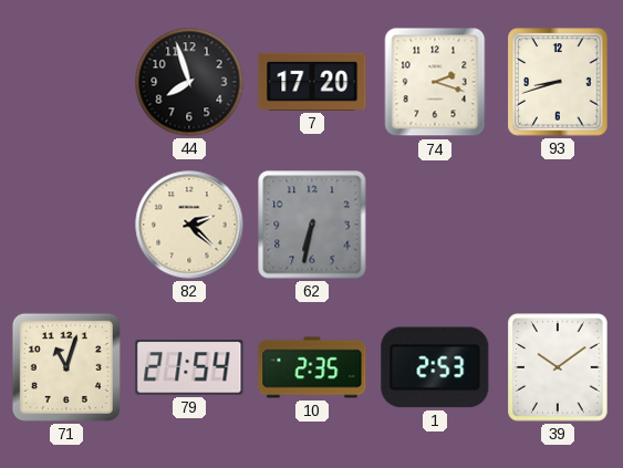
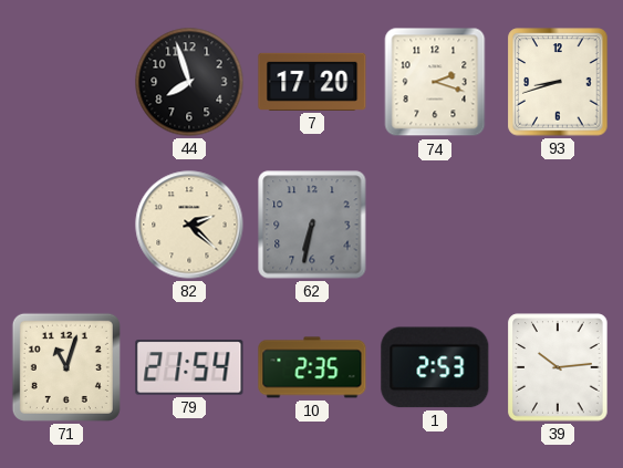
39: 10:09 -> 10:14 (558, 367)
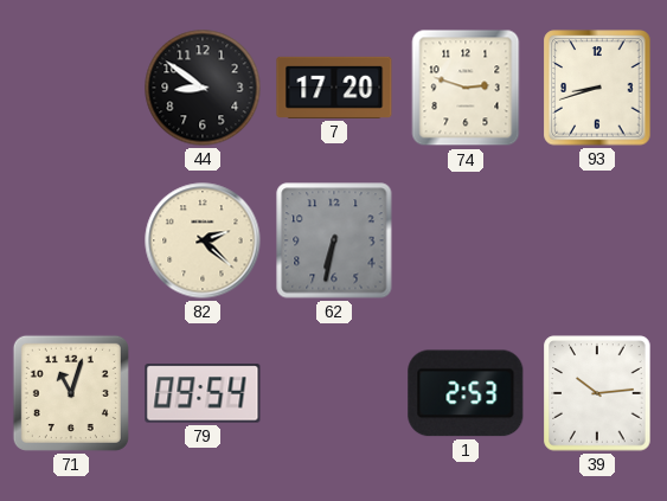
44: 7:57 -> 8:51 (203, 88)
74: 2:18 -> 2:48 (466, 88)
79: 21:54 -> 09:54 (203, 393)
10: 2:35 -> none (312, 367)
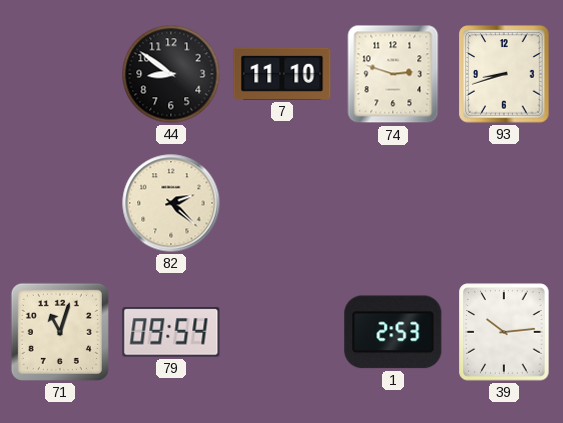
7: 17:20 -> 11:10 (282, 74)
62: 6:32 -> none (334, 240)
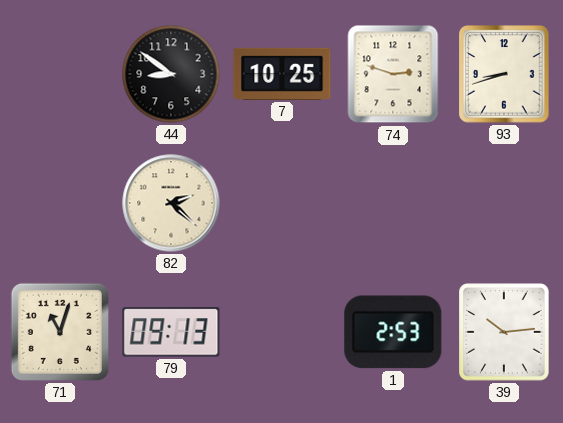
7: 11:10 -> 10:25 (282, 74)
79: 09:54 -> 09:13 (171, 332)
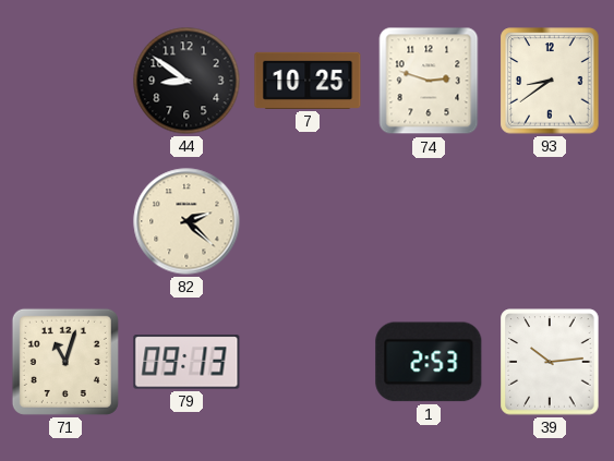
93: 8:42 -> 8:39 (550, 81)
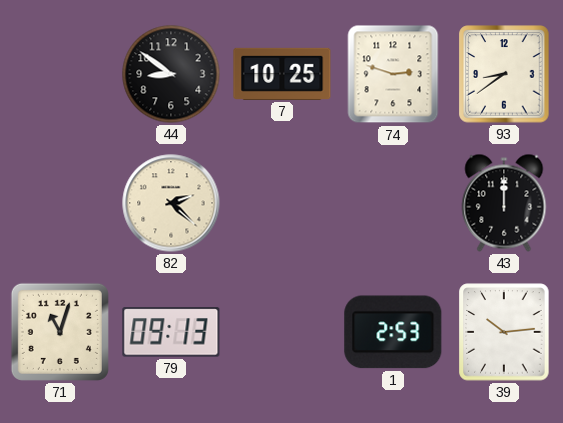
43: none -> 12:00 (504, 203)
